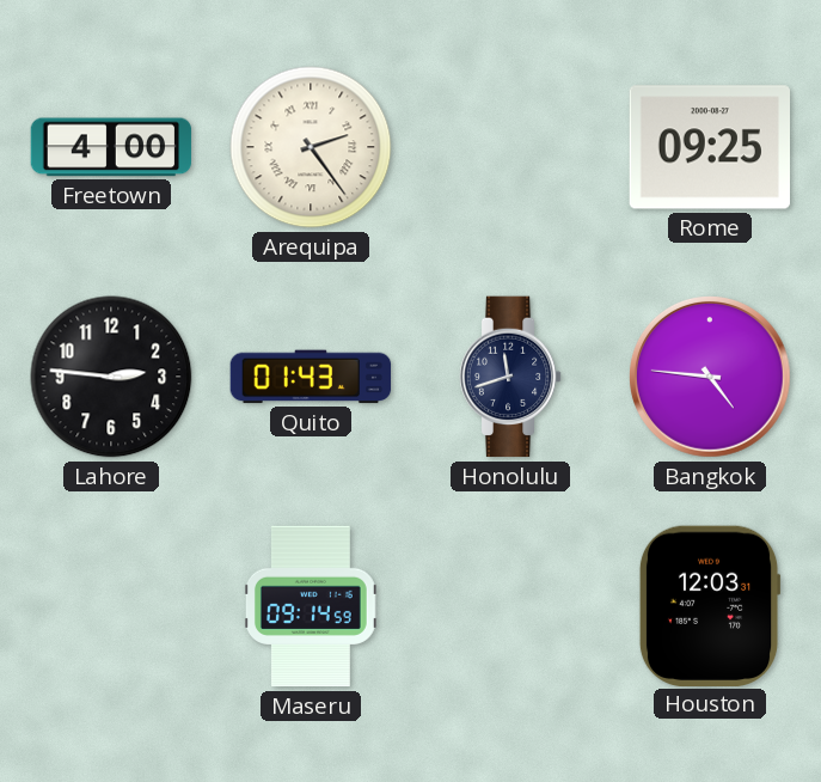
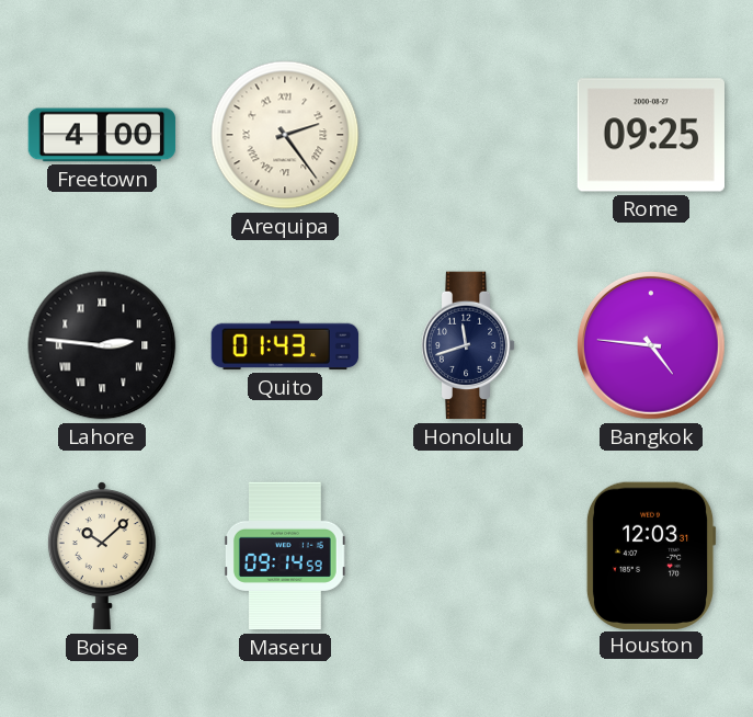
Lahore numerals: Arabic -> Roman (102, 345)
Boise: none -> 10:08 (102, 556)
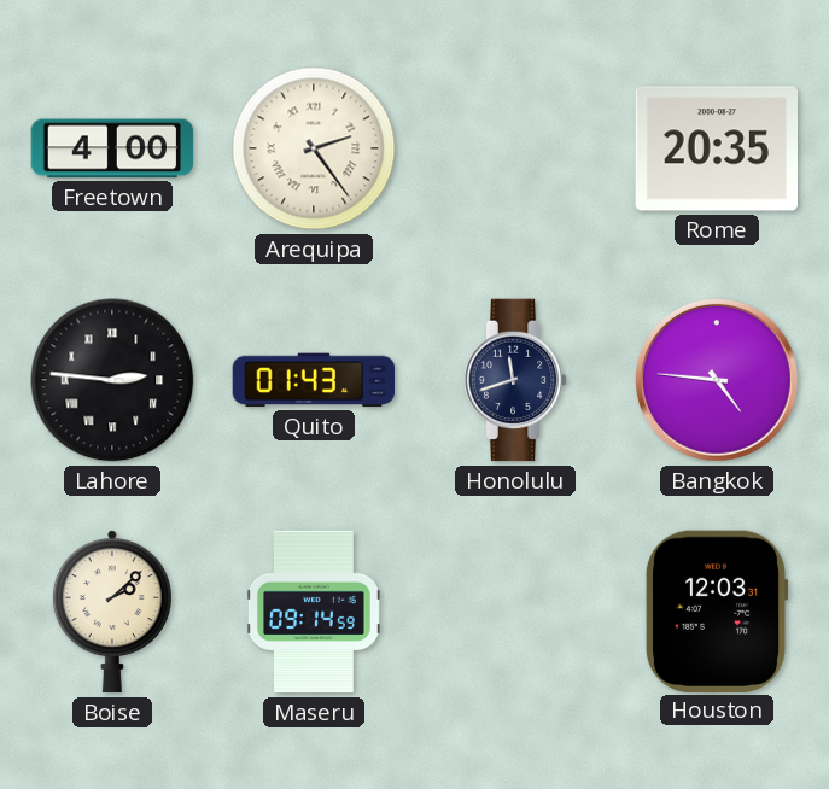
Rome: 09:25 -> 20:35 (716, 148)
Boise: 10:08 -> 2:08 (112, 612)
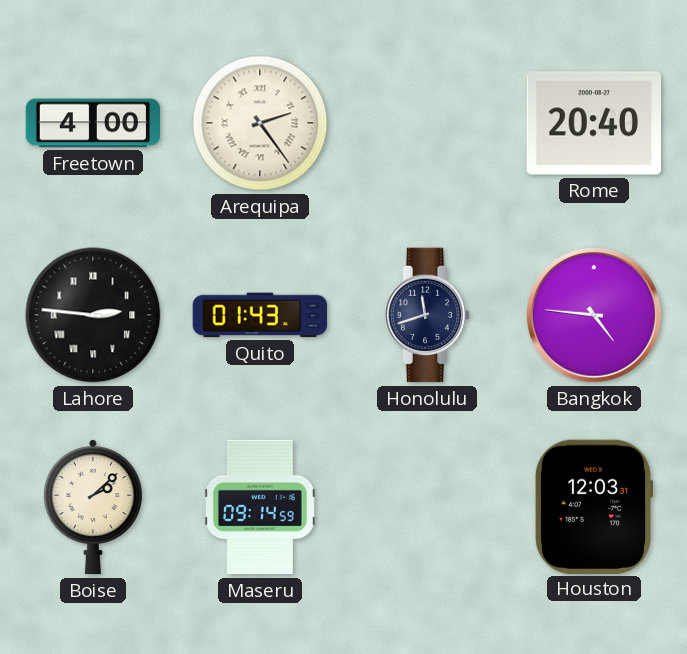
Rome: 20:35 -> 20:40 (593, 123)
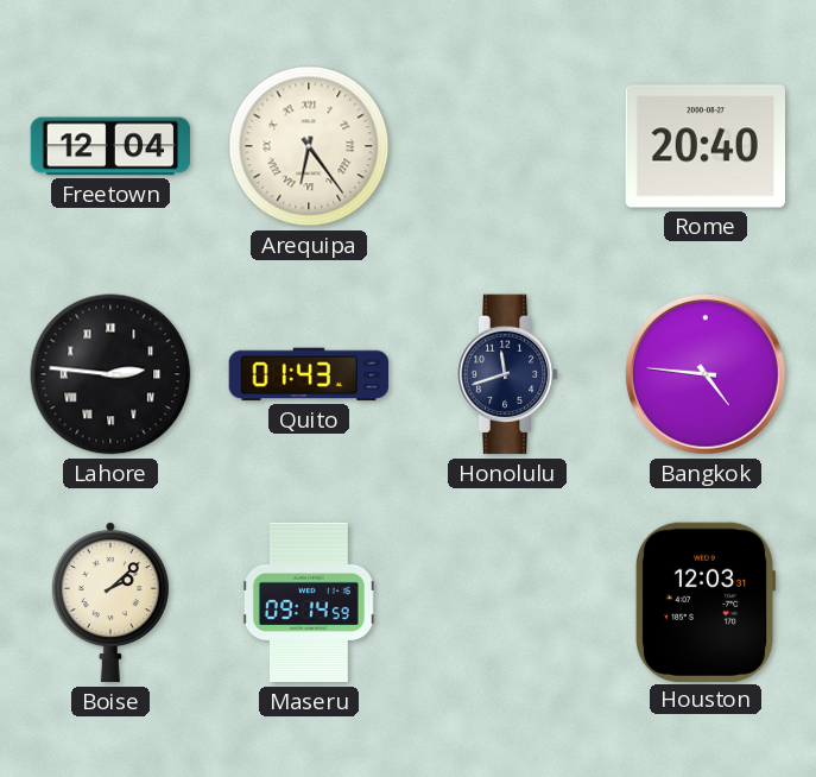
Freetown: 4:00 -> 12:04 (110, 146)
Arequipa: 2:24 -> 6:24 (309, 146)
